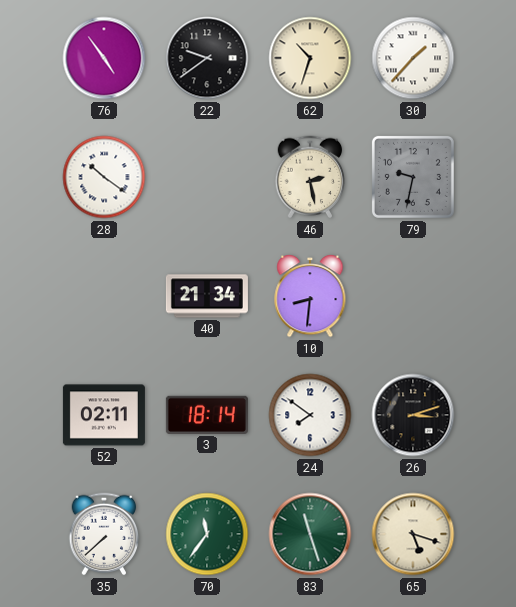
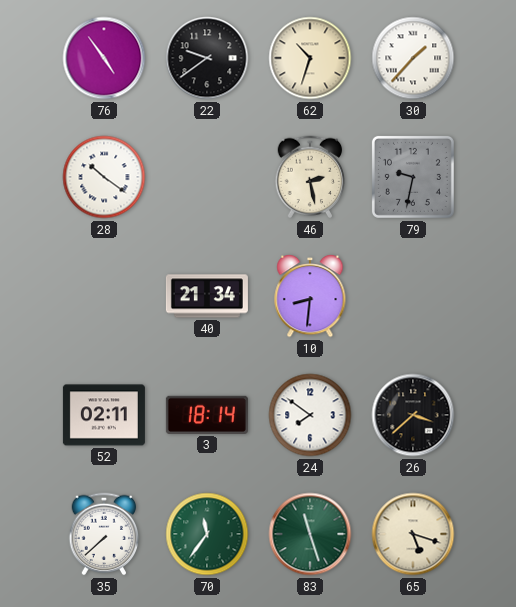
26: 3:12 -> 3:38 (413, 415)
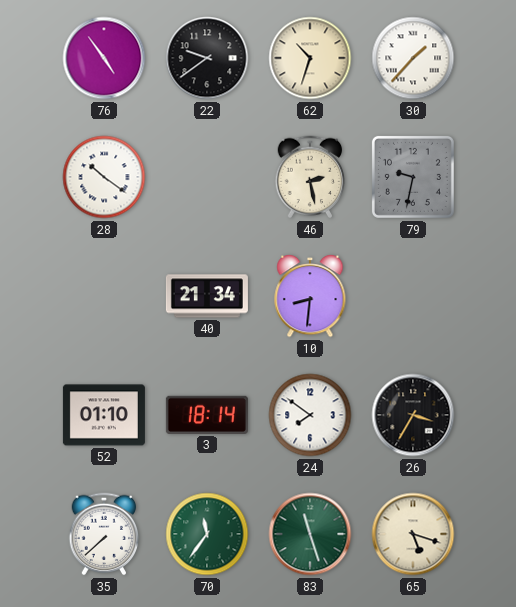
52: 02:11 -> 01:10 (104, 415)
26: 3:38 -> 3:35 (413, 415)
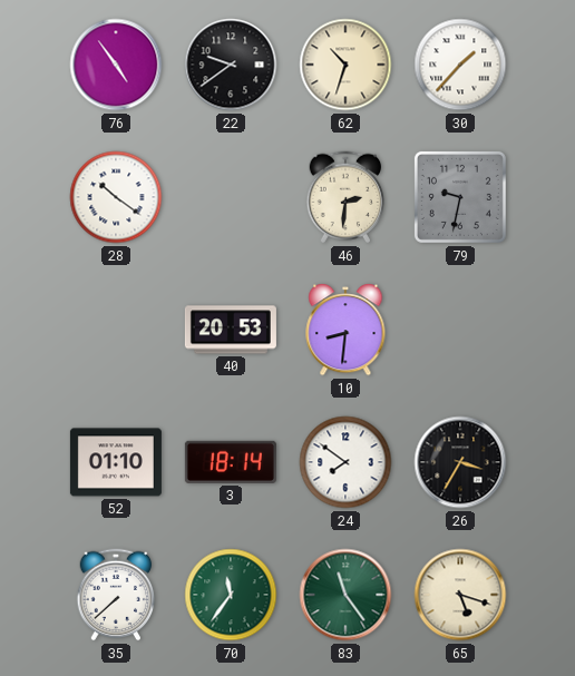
46: 2:28 -> 2:31 (345, 197)
40: 21:34 -> 20:53 (231, 330)
83: 11:27 -> 11:24 (345, 595)
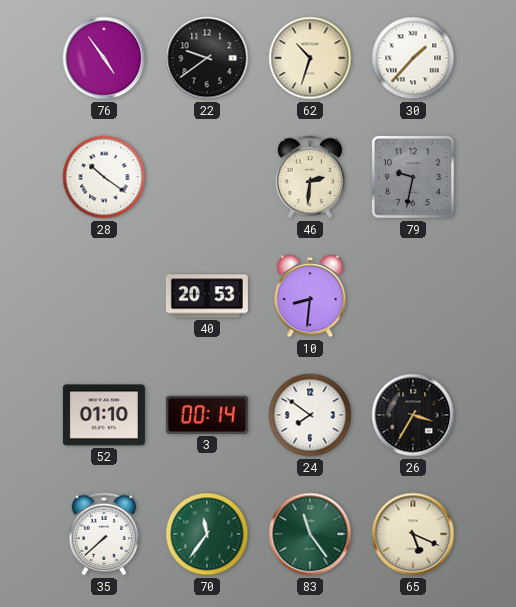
3: 18:14 -> 00:14 (207, 415)
65: 5:18 -> 5:19 (413, 534)
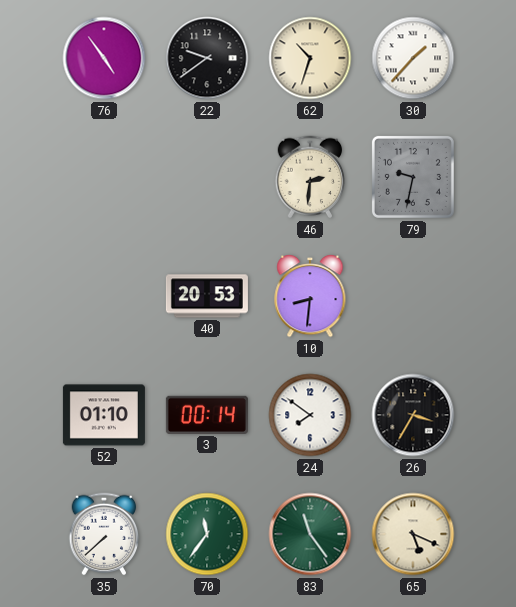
28: 10:21 -> none (104, 177)
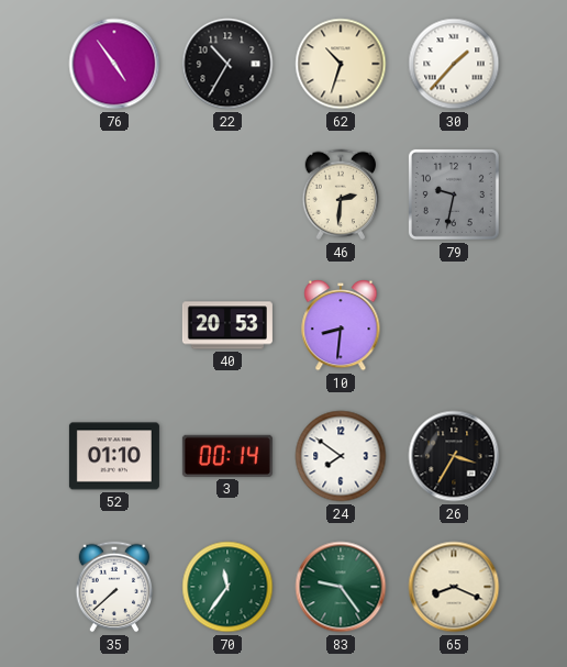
22: 9:39 -> 10:35 (227, 64)
83: 11:24 -> 9:24 (341, 587)
65: 5:19 -> 8:19 (454, 587)
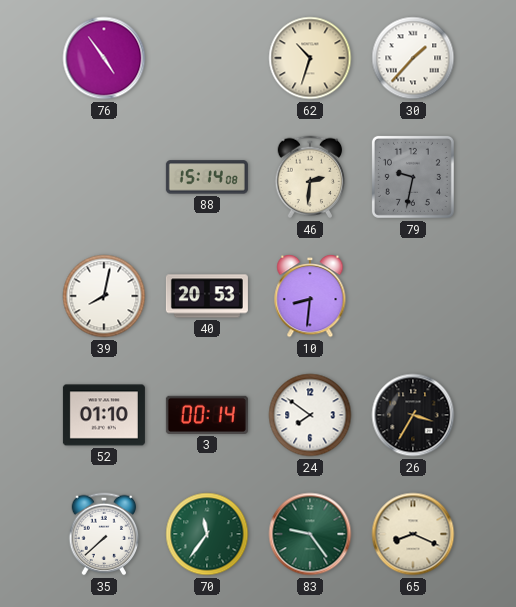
22: 10:35 -> none (227, 64)
88: none -> 15:14 (207, 177)
39: none -> 8:02 (104, 296)
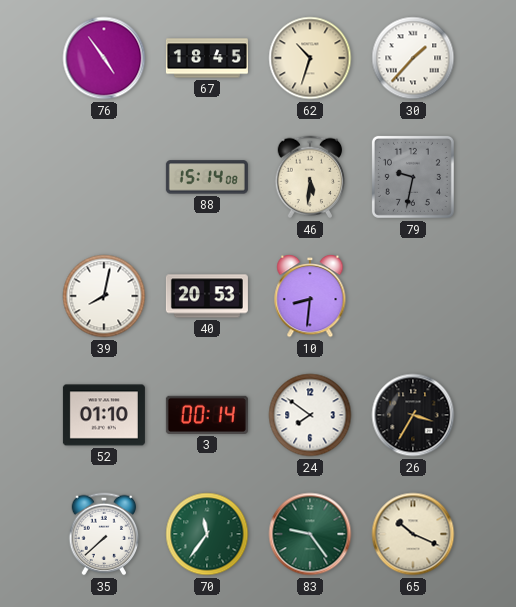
67: none -> 18:45 (207, 58)
46: 2:31 -> 5:31 (310, 177)
65: 8:19 -> 10:19 (413, 534)
